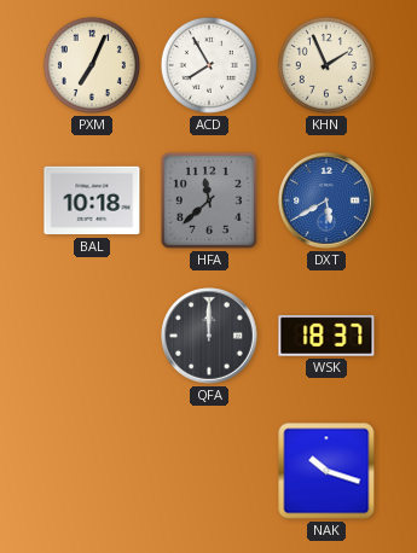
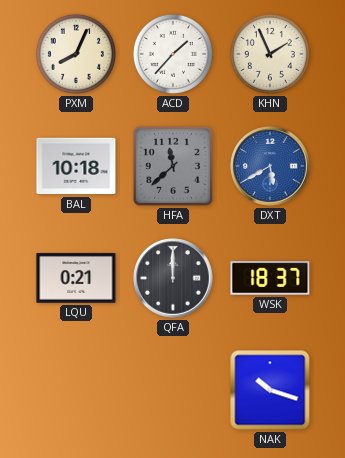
PXM: 7:04 -> 8:04 (76, 54)
ACD: 7:55 -> 1:37 (173, 54)
LQU: none -> 0:21 (76, 279)
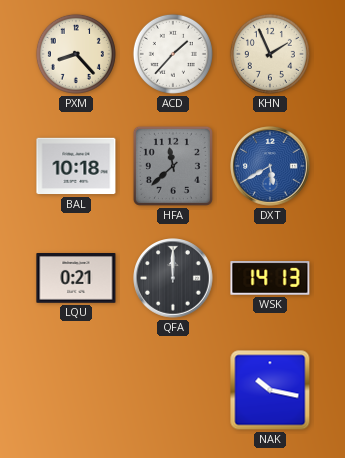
PXM: 8:04 -> 8:23 (76, 54)
WSK: 18:37 -> 14:13 (270, 279)
NAK: 10:18 -> 10:17 (270, 390)
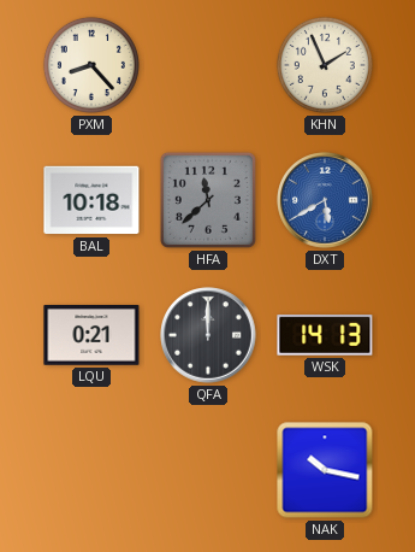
ACD: 1:37 -> none (173, 54)
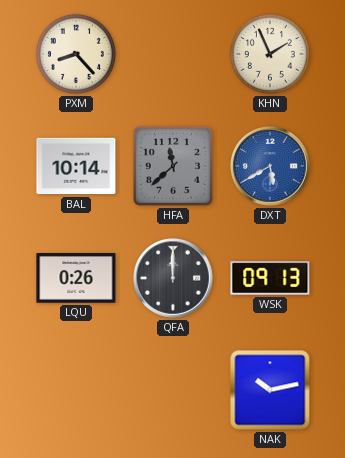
BAL: 10:18 -> 10:14 (76, 166)
LQU: 0:21 -> 0:26 (76, 279)
WSK: 14:13 -> 09:13 (270, 279)
NAK: 10:17 -> 10:13 (270, 390)
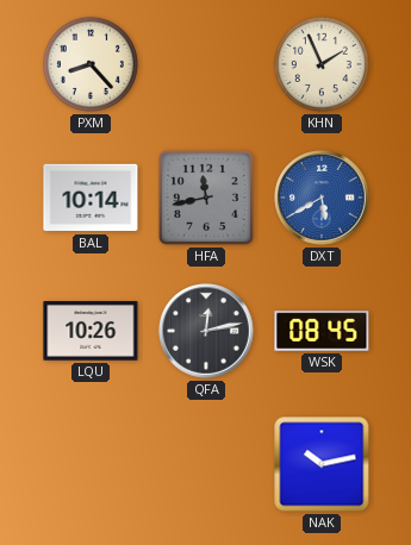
HFA: 11:38 -> 11:43 (206, 198)
LQU: 0:26 -> 10:26 (91, 332)
QFA: 12:00 -> 12:13 (206, 331)
WSK: 09:13 -> 08:45 (322, 332)
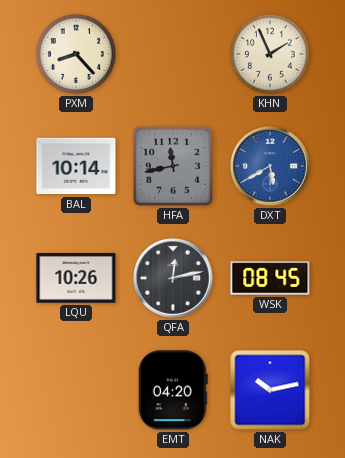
EMT: none -> 04:20 (173, 390)
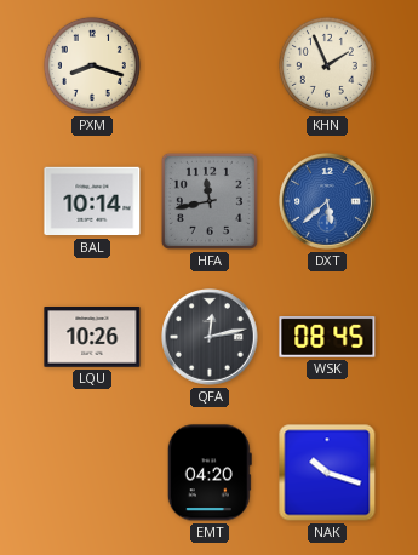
PXM: 8:23 -> 8:18 (92, 65)
DXT: 5:40 -> 5:38 (327, 201)
NAK: 10:13 -> 10:18 (327, 473)
